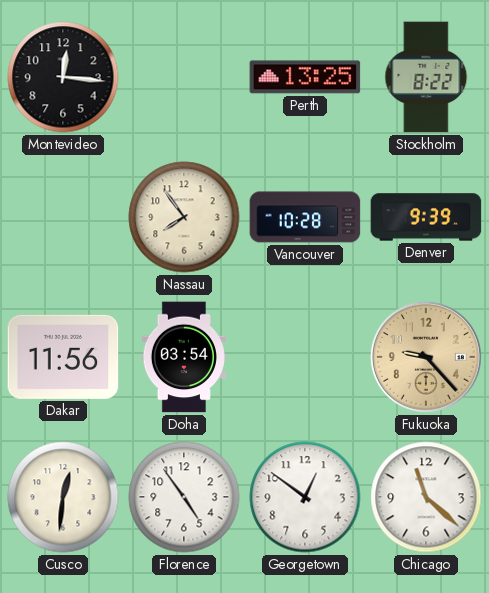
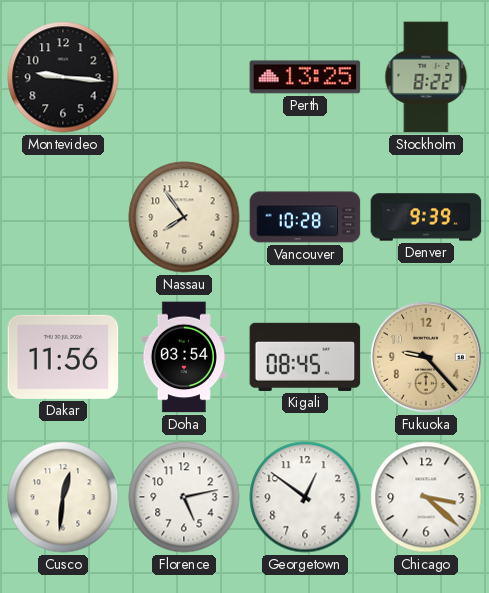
Montevideo: 12:16 -> 9:16 (63, 77)
Kigali: none -> 08:45 (305, 357)
Florence: 4:54 -> 5:13 (184, 497)
Chicago: 11:22 -> 3:22 (426, 497)
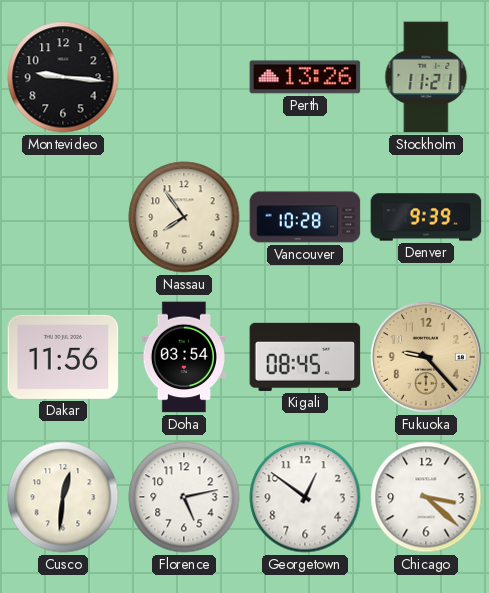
Perth: 13:25 -> 13:26 (305, 77)
Stockholm: 8:22 -> 11:21 (426, 77)
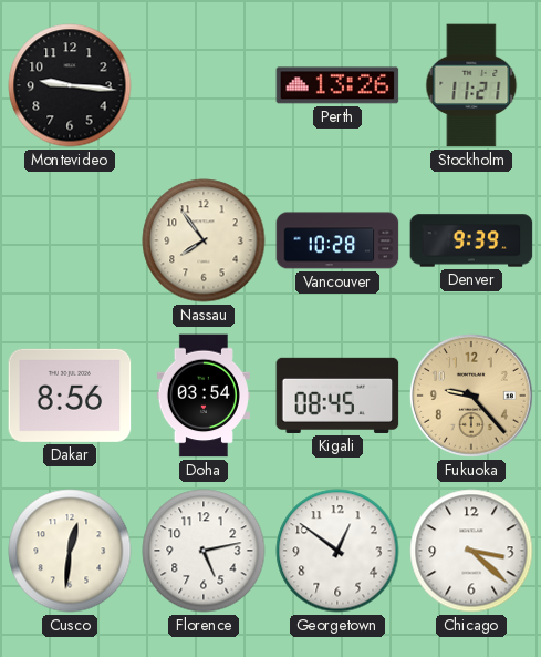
Dakar: 11:56 -> 8:56 (70, 396)
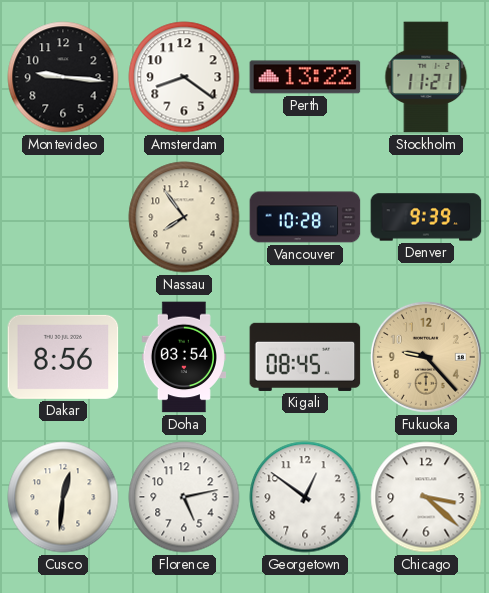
Amsterdam: none -> 8:21 (184, 77)
Perth: 13:26 -> 13:22 (305, 77)
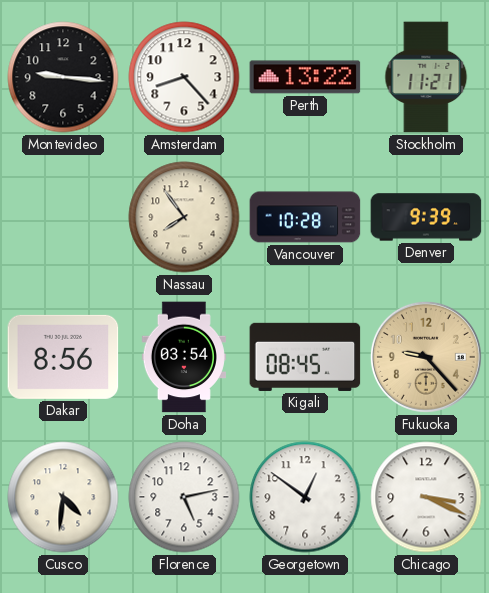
Amsterdam: 8:21 -> 8:23 (184, 77)
Cusco: 12:31 -> 4:31 (63, 497)
Chicago: 3:22 -> 3:19 (426, 497)
